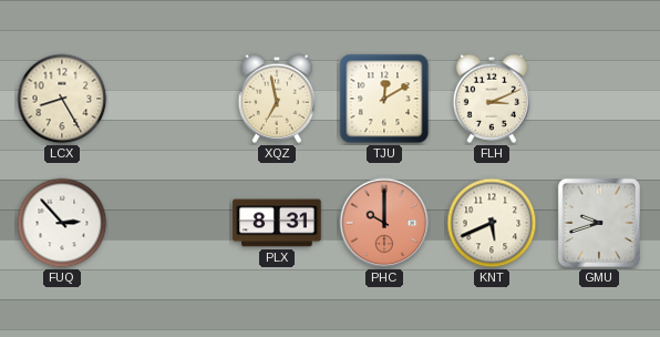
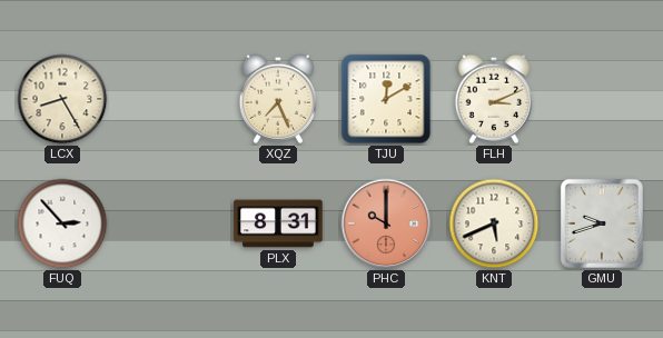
XQZ: 6:58 -> 7:26 (277, 99)
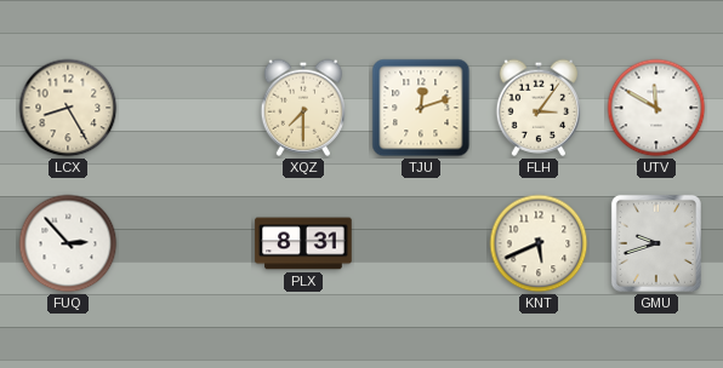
XQZ: 7:26 -> 7:30 (302, 108)
TJU: 12:10 -> 12:12 (421, 108)
FLH: 3:11 -> 3:06 (537, 108)
UTV: none -> 11:50 (656, 108)
PHC: 10:00 -> none (386, 223)
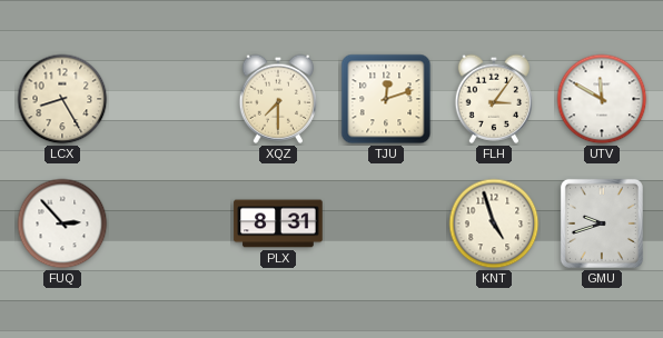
KNT: 5:41 -> 4:57 (494, 223)
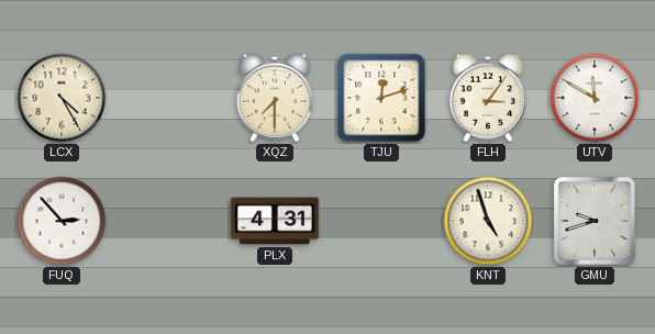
LCX: 8:25 -> 4:25 (62, 98)
PLX: 8:31 -> 4:31 (275, 221)
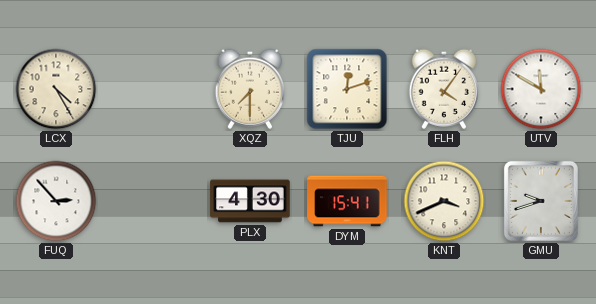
FLH: 3:06 -> 4:06 (443, 89)
PLX: 4:31 -> 4:30 (250, 201)
DYM: none -> 15:41 (347, 201)
KNT: 4:57 -> 3:41 (444, 201)
